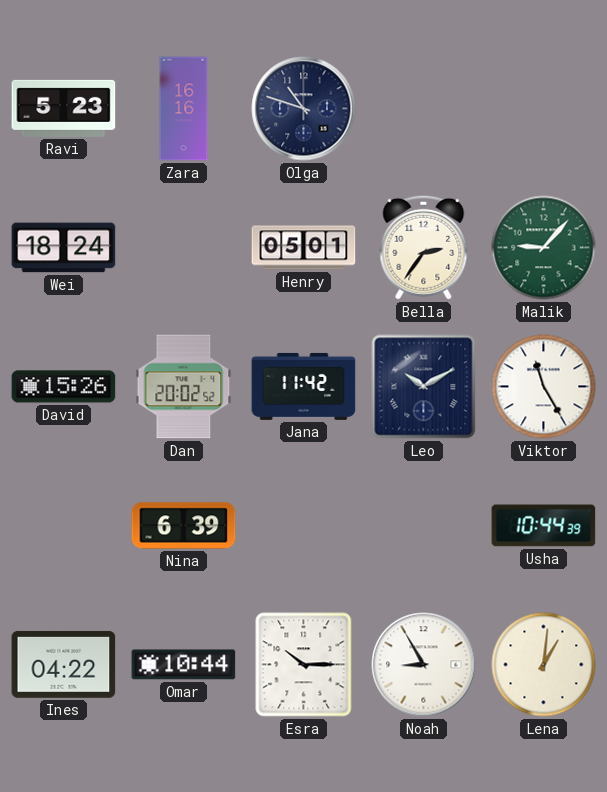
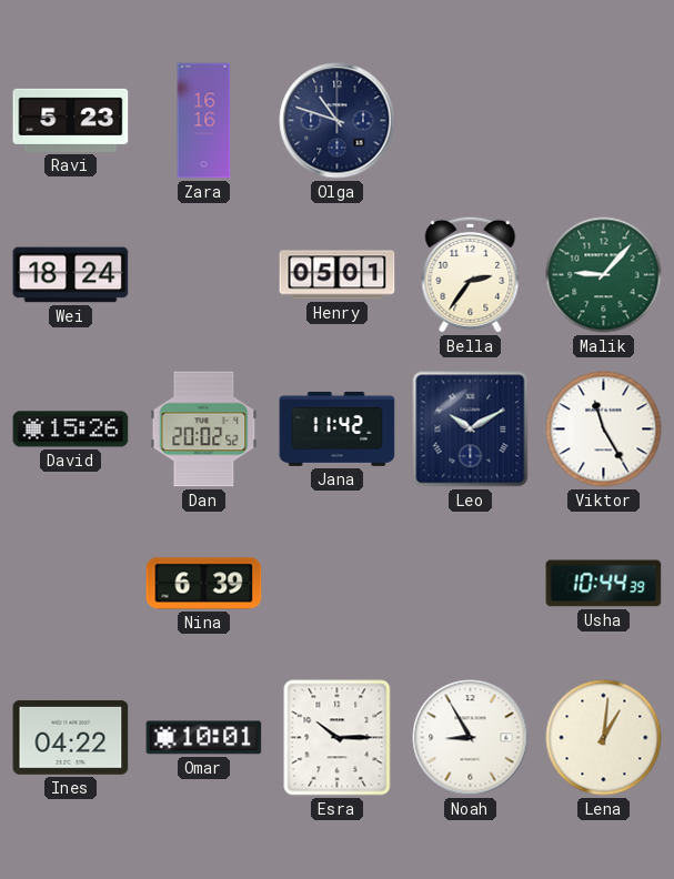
Omar: 10:44 -> 10:01 (204, 738)
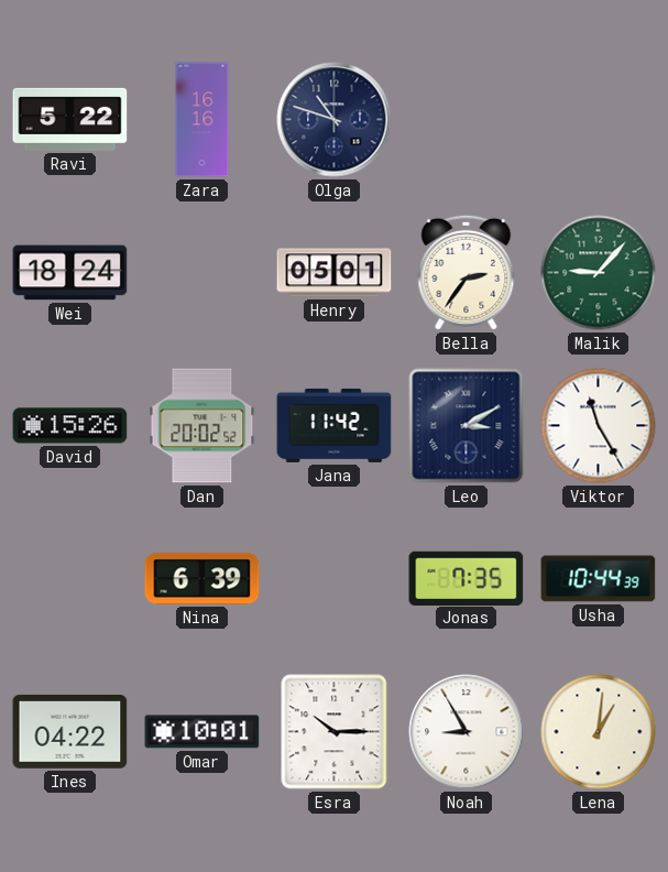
Ravi: 5:23 -> 5:22 (70, 119)
Leo: 10:10 -> 3:10 (467, 426)
Jonas: none -> 7:35 (467, 578)
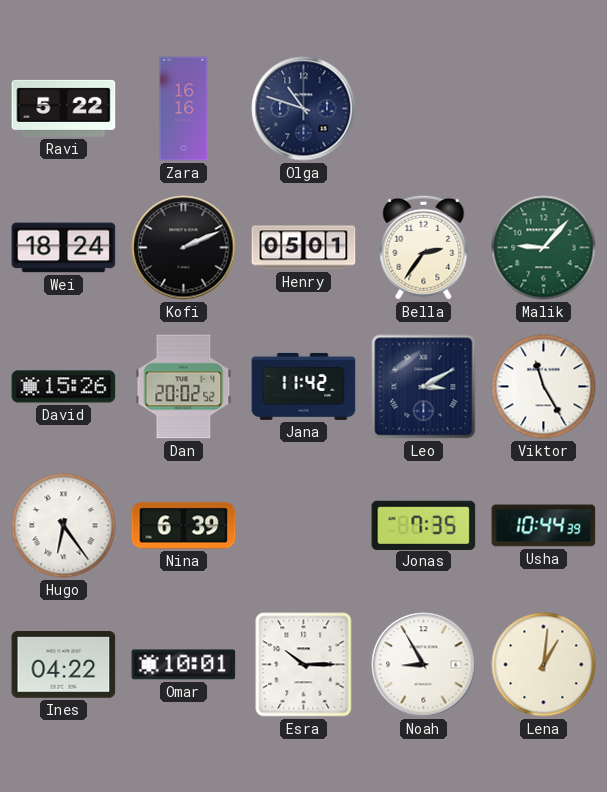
Kofi: none -> 2:11 (184, 248)
Hugo: none -> 6:24 (64, 526)
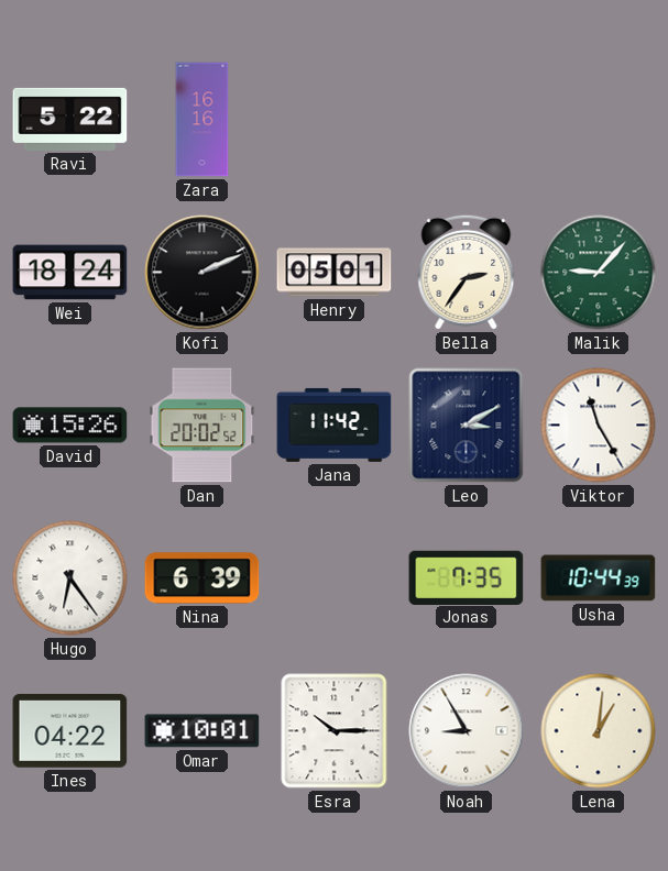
Olga: 10:48 -> none (304, 109)
